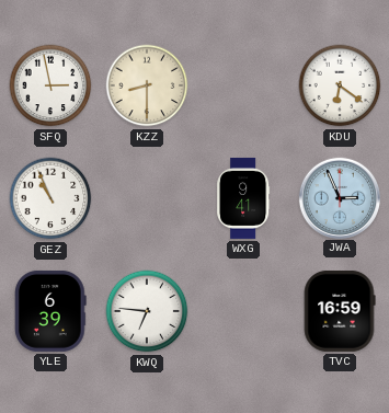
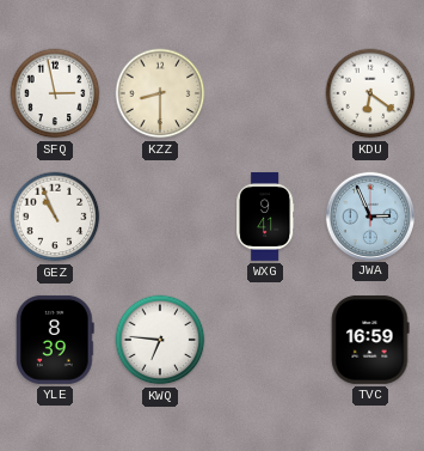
YLE: 6:39 -> 8:39 (55, 340)
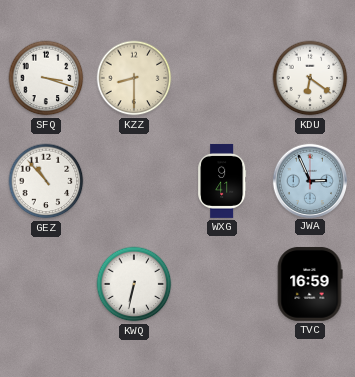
SFQ: 2:58 -> 3:18 (46, 78)
GEZ: 10:56 -> 10:53 (46, 181)
YLE: 8:39 -> none (55, 340)
KWQ: 6:46 -> 6:32 (134, 284)
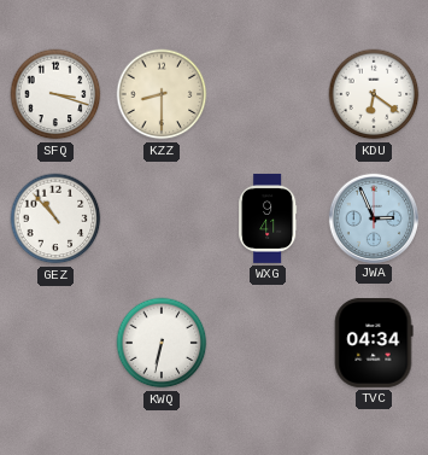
TVC: 16:59 -> 04:34 (374, 343)
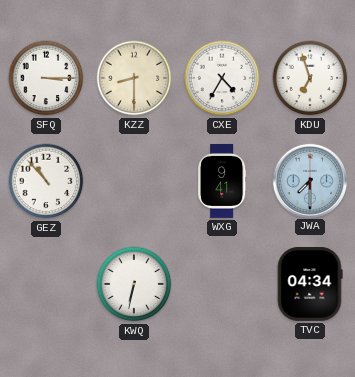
SFQ: 3:18 -> 3:15 (46, 78)
CXE: none -> 4:35 (222, 78)
KDU: 6:21 -> 6:57 (310, 78)
JWA: 2:56 -> 7:30 (309, 180)
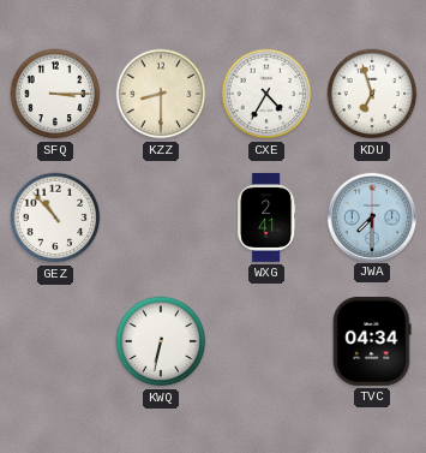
WXG: 9:41 -> 2:41 (266, 217)
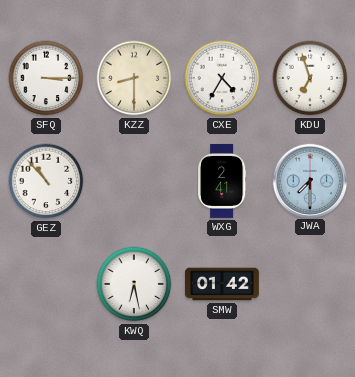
KWQ: 6:32 -> 6:28 (134, 284)
SMW: none -> 01:42 (222, 284)
TVC: 04:34 -> none (372, 341)
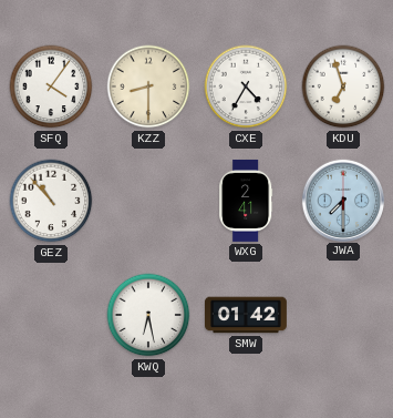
SFQ: 3:15 -> 4:06 (51, 86)
